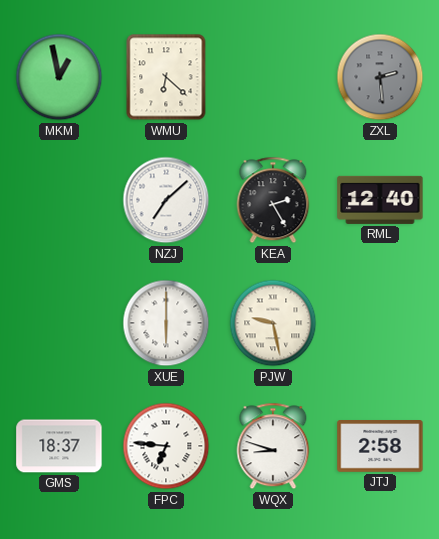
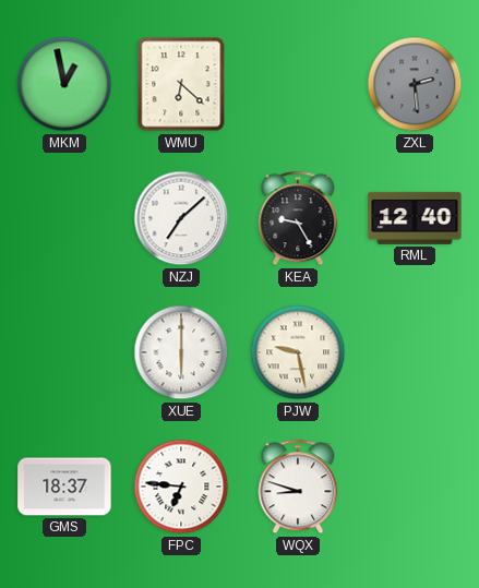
KEA: 2:25 -> 9:25 (298, 218)
JTJ: 2:58 -> none (380, 447)
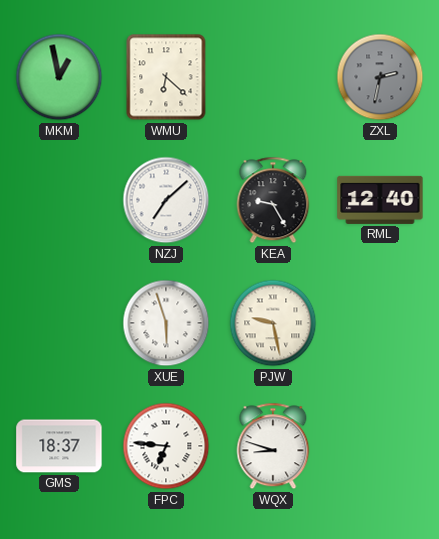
ZXL: 2:29 -> 2:32 (380, 77)
XUE: 6:00 -> 5:57 (166, 323)
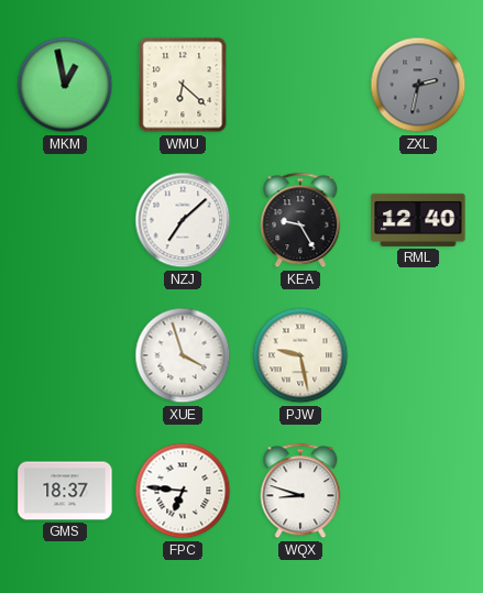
XUE: 5:57 -> 3:57 (183, 355)
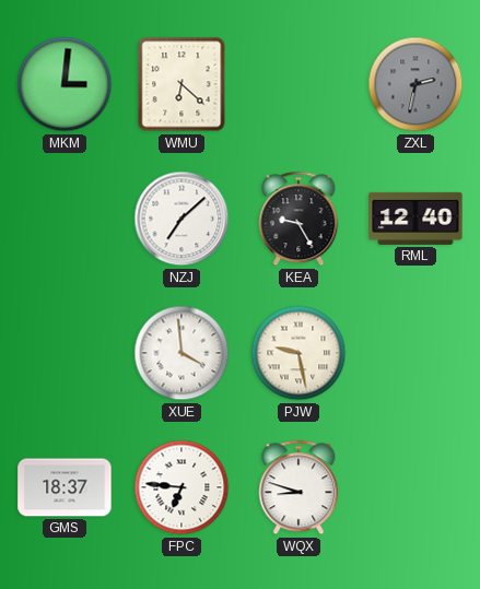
MKM: 12:58 -> 3:01 (65, 84)
XUE: 3:57 -> 3:59 (182, 353)
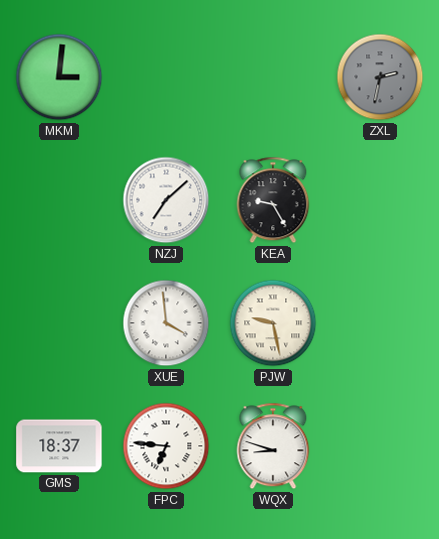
WMU: 6:22 -> none (182, 84)
RML: 12:40 -> none (415, 219)
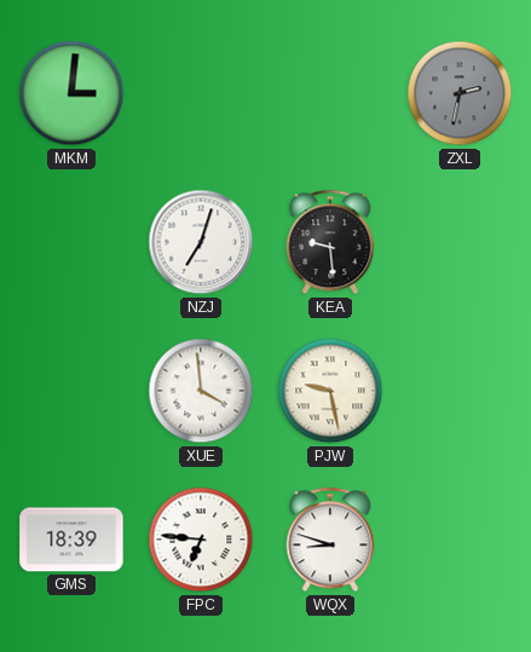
NZJ: 7:08 -> 7:03 (201, 242)
KEA: 9:25 -> 9:29 (330, 242)
GMS: 18:37 -> 18:39 (71, 540)
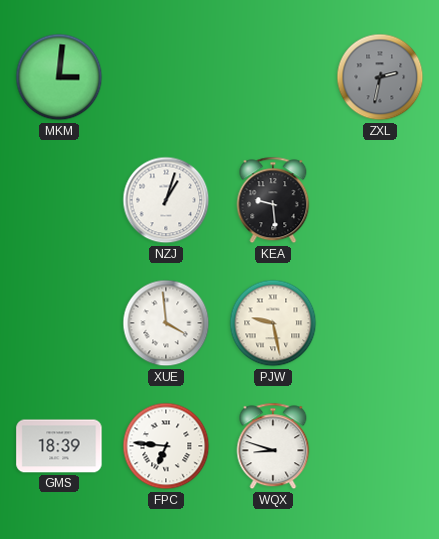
NZJ: 7:03 -> 1:03 (166, 200)
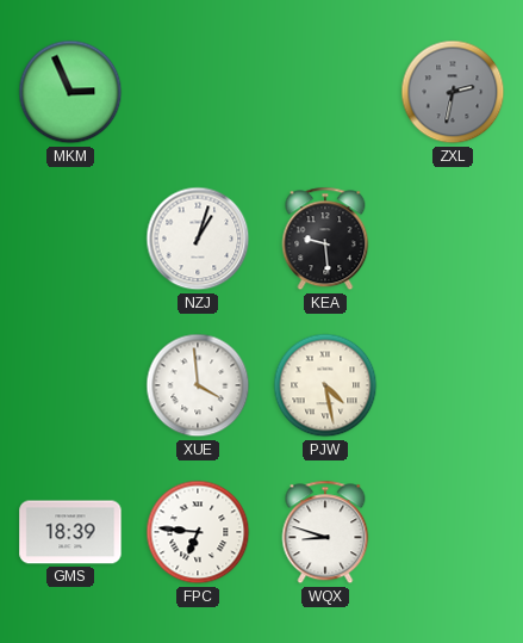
MKM: 3:01 -> 2:56 (70, 92)
PJW: 9:28 -> 4:28 (325, 385)
